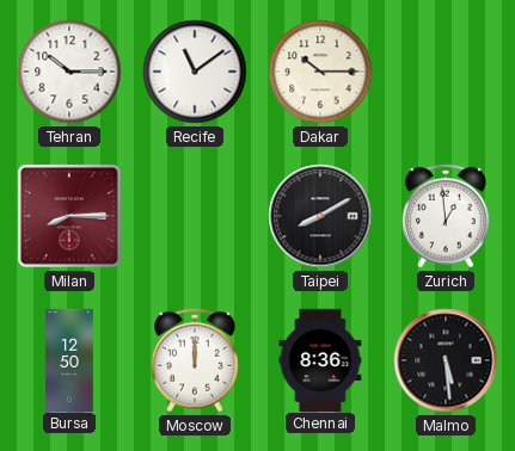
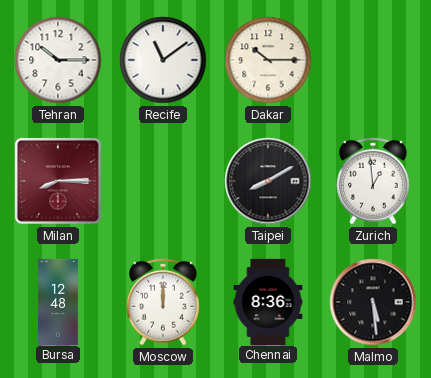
Bursa: 12:50 -> 12:48 (59, 301)
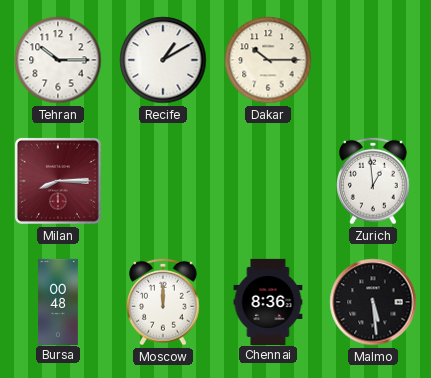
Recife: 11:09 -> 1:10 (163, 60)
Taipei: 8:10 -> none (268, 181)
Bursa: 12:48 -> 00:48 (59, 301)
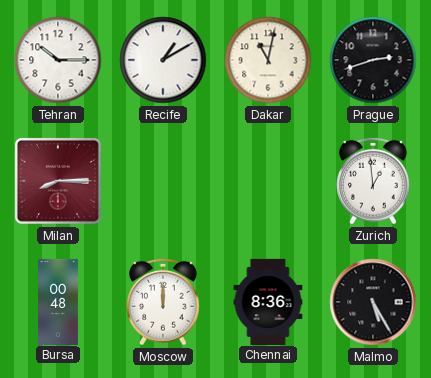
Dakar: 10:15 -> 11:02 (268, 60)
Prague: none -> 2:42 (373, 60)
Malmo: 5:29 -> 5:25 (373, 302)
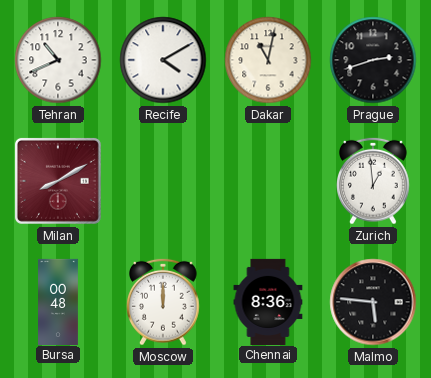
Tehran: 10:15 -> 10:41 (58, 60)
Recife: 1:10 -> 4:10 (163, 60)
Milan: 8:15 -> 8:10 (58, 181)
Malmo: 5:25 -> 5:46 (373, 302)
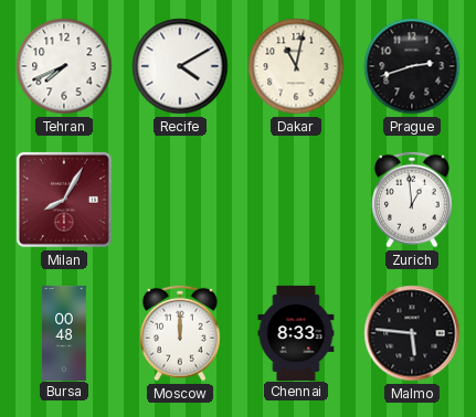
Tehran: 10:41 -> 7:41 (64, 66)
Milan: 8:10 -> 8:05 (64, 200)
Chennai: 8:36 -> 8:33 (296, 332)
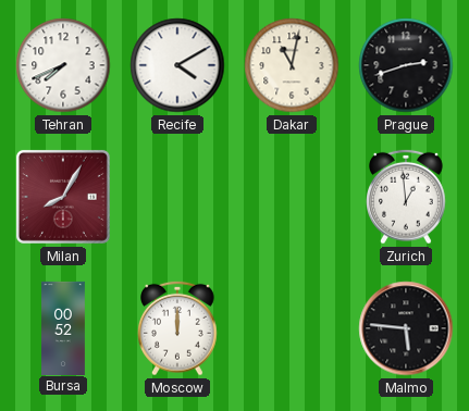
Bursa: 00:48 -> 00:52 (64, 327)
Chennai: 8:33 -> none (296, 332)
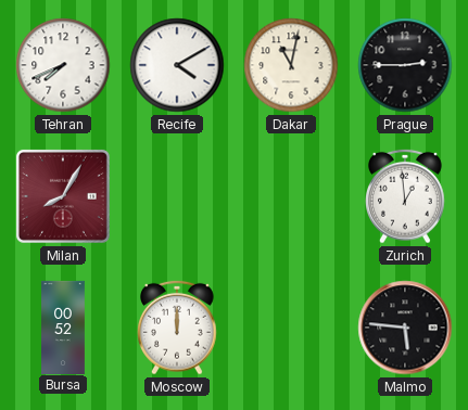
Prague: 2:42 -> 2:45 (405, 65)
